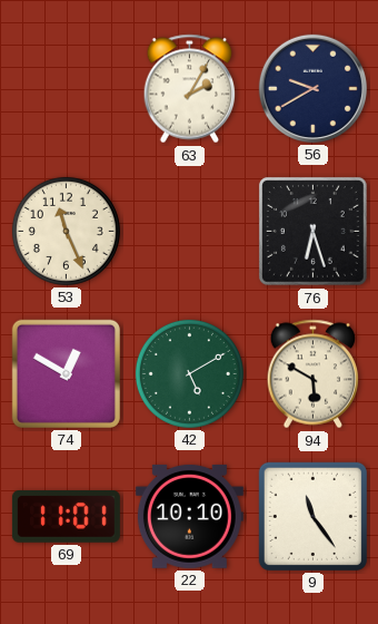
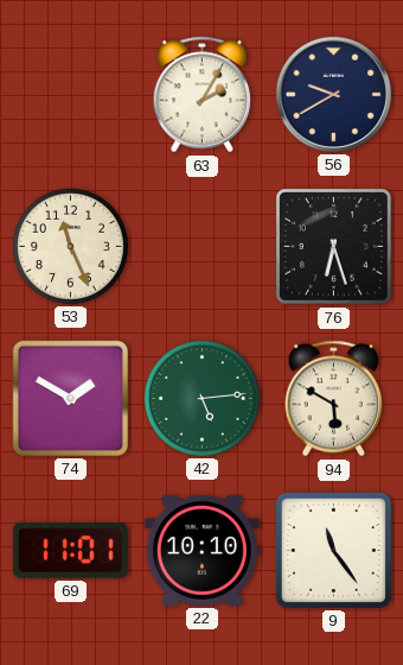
74: 12:50 -> 1:50 (70, 398)
42: 5:10 -> 5:14 (201, 398)
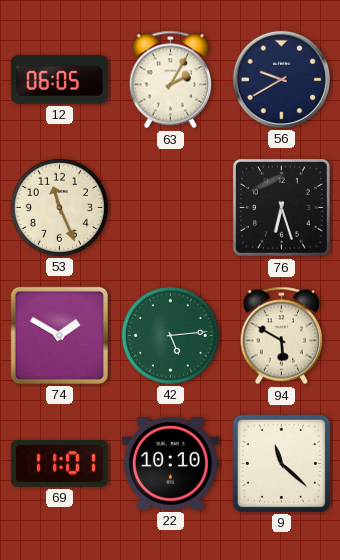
12: none -> 06:05 (59, 80)
9: 11:24 -> 11:22 (281, 463)
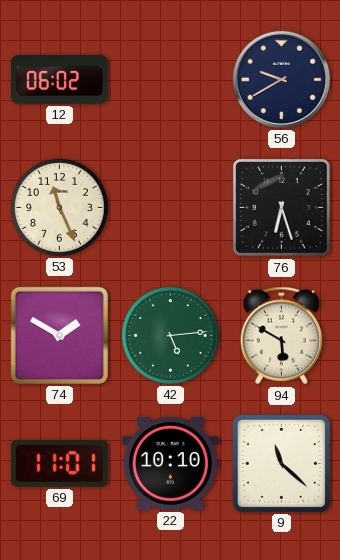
12: 06:05 -> 06:02 (59, 80)
63: 2:05 -> none (171, 80)
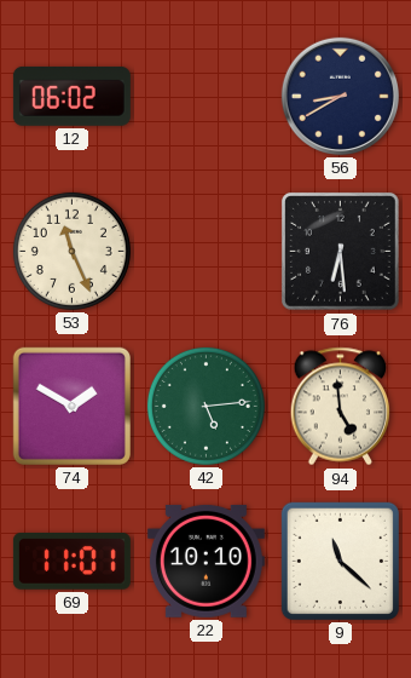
56: 9:40 -> 8:40 (340, 96)
76: 6:27 -> 6:29 (341, 252)
94: 5:50 -> 4:59 (341, 407)
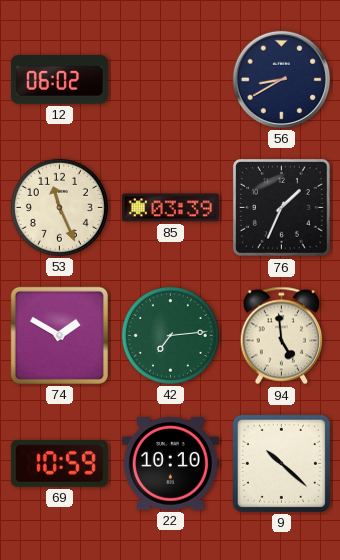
85: none -> 03:39 (170, 208)
76: 6:29 -> 1:34 (282, 208)
42: 5:14 -> 7:14 (170, 335)
69: 11:01 -> 10:59 (59, 464)
9: 11:22 -> 10:22 (281, 463)
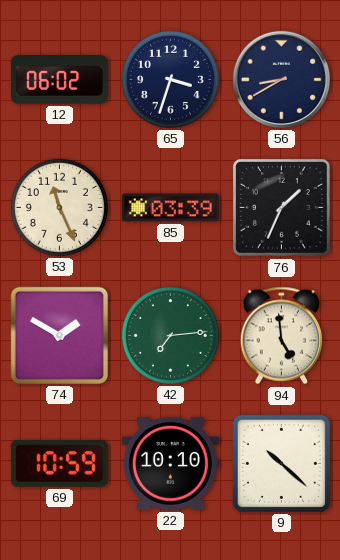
65: none -> 3:33 (170, 79)
